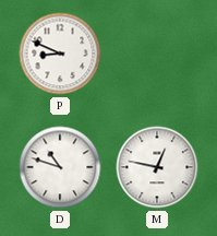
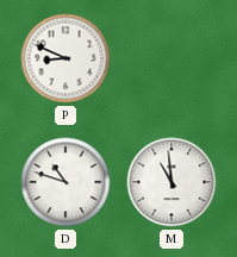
M: 12:47 -> 10:59 (171, 182)
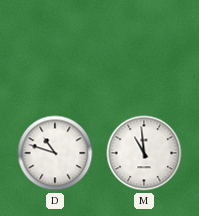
P: 8:49 -> none (66, 58)
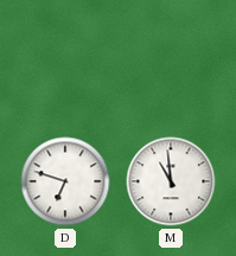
D: 10:48 -> 6:48 (65, 181)
